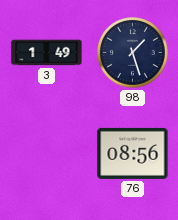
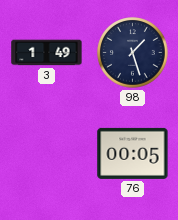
76: 08:56 -> 00:05 (133, 153)
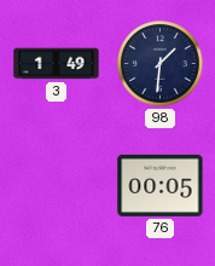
98: 1:27 -> 1:31 (161, 64)
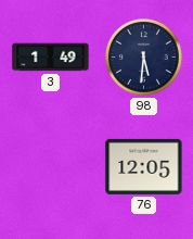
98: 1:31 -> 5:31 (144, 58)
76: 00:05 -> 12:05 (144, 166)
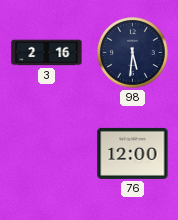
3: 1:49 -> 2:16 (47, 53)
76: 12:05 -> 12:00 (133, 153)
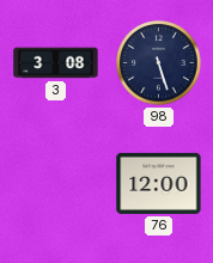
3: 2:16 -> 3:08 (56, 63)
98: 5:31 -> 5:27 (159, 63)
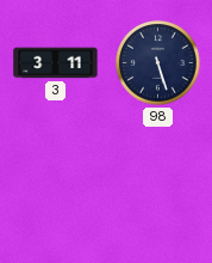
3: 3:08 -> 3:11 (56, 63)
76: 12:00 -> none (159, 183)
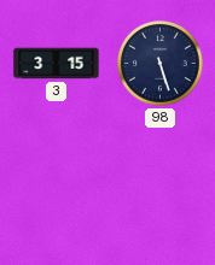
3: 3:11 -> 3:15 (57, 64)
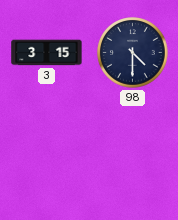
98: 5:27 -> 4:30 (133, 53)
